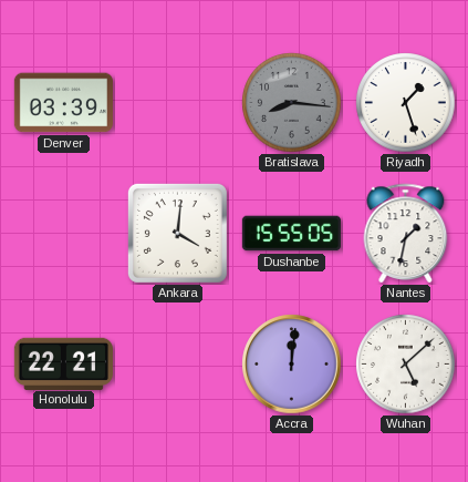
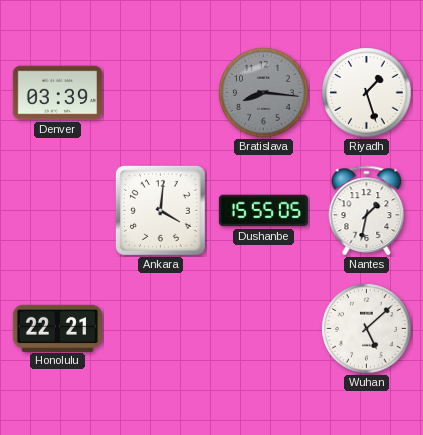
Accra: 12:01 -> none (292, 365)
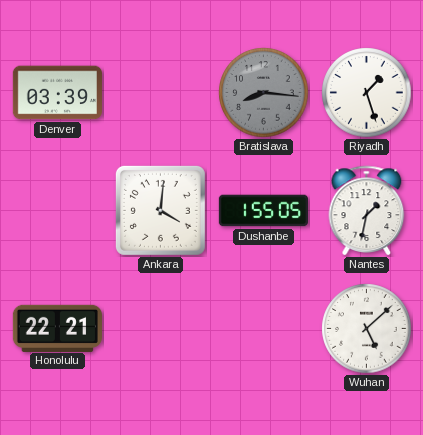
Dushanbe: 15:55 -> 1:55 (263, 211)
